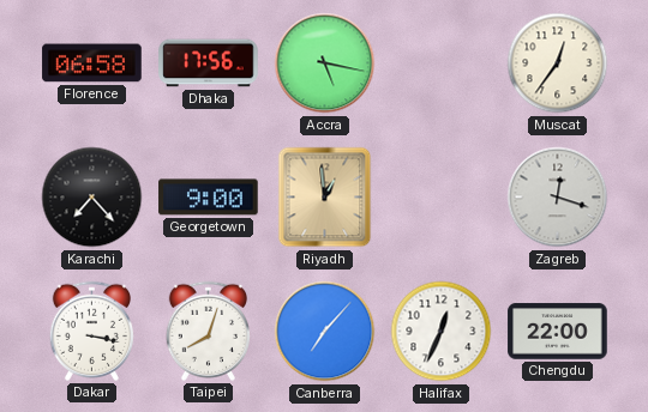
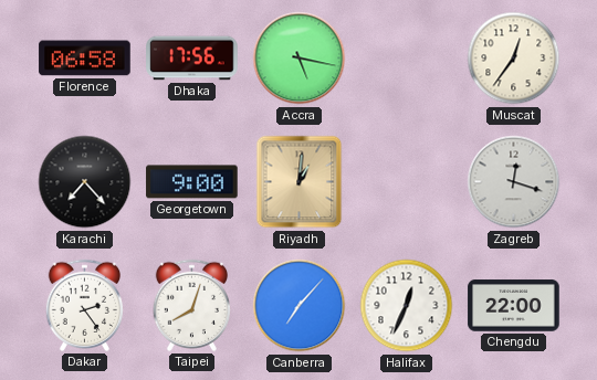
Riyadh: 12:59 -> 1:01 (300, 182)
Dakar: 3:17 -> 2:24 (84, 305)
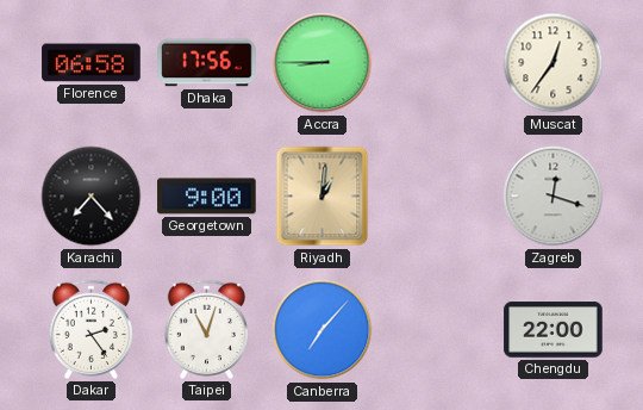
Accra: 5:17 -> 8:45 (323, 63)
Taipei: 8:03 -> 11:03 (206, 329)
Halifax: 12:34 -> none (407, 306)
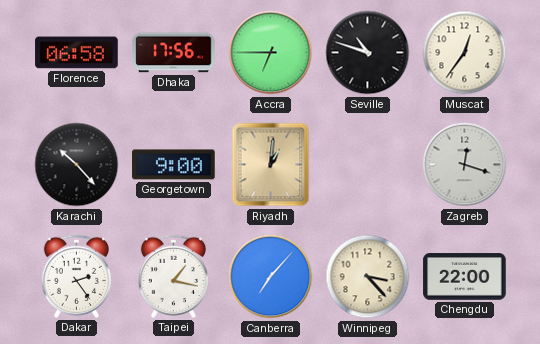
Accra: 8:45 -> 6:45 (271, 53)
Seville: none -> 10:48 (368, 53)
Karachi: 7:23 -> 10:23 (77, 165)
Taipei: 11:03 -> 1:17 (173, 276)
Winnipeg: none -> 3:23 (368, 277)
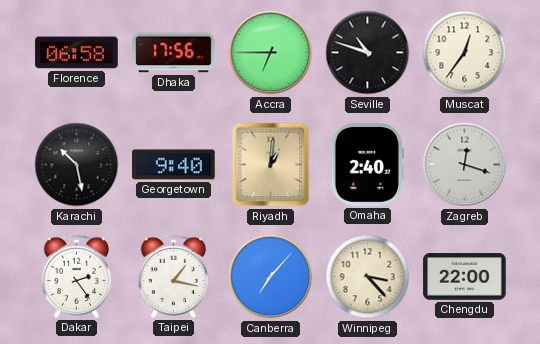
Karachi: 10:23 -> 10:28 (77, 165)
Georgetown: 9:00 -> 9:40 (174, 165)
Omaha: none -> 2:40 (367, 165)
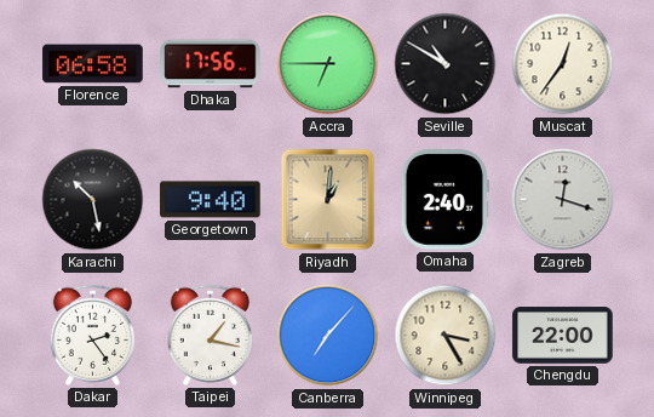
Seville: 10:48 -> 10:50 (446, 64)
Winnipeg: 3:23 -> 3:25 (446, 336)
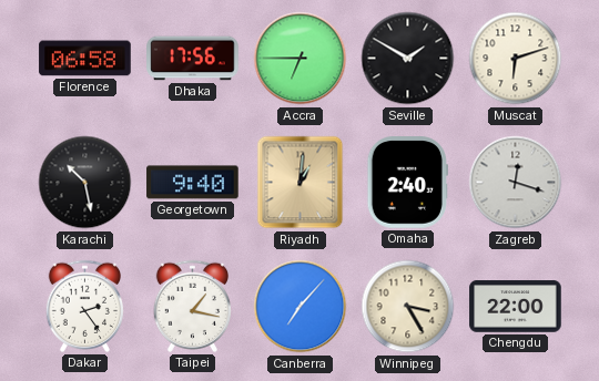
Seville: 10:50 -> 1:50 (408, 59)
Muscat: 12:36 -> 6:12 (516, 59)
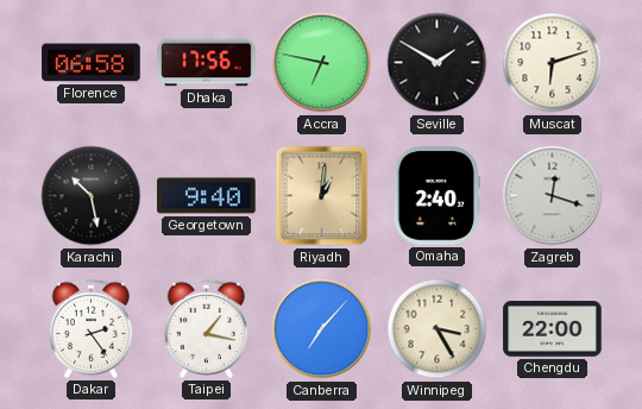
Accra: 6:45 -> 6:47 (322, 63)
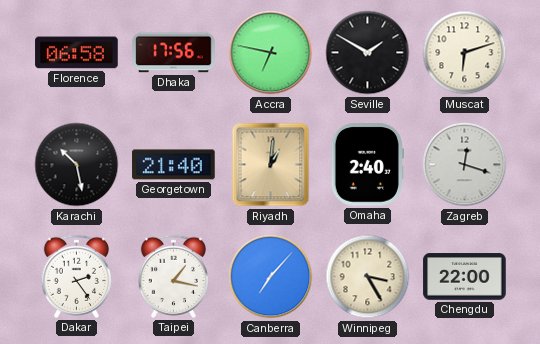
Georgetown: 9:40 -> 21:40 (174, 165)
